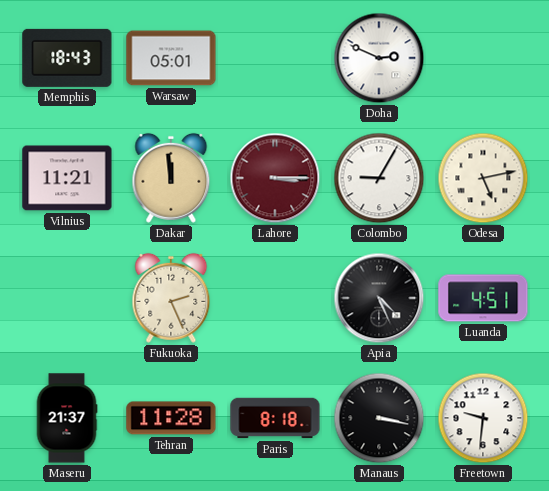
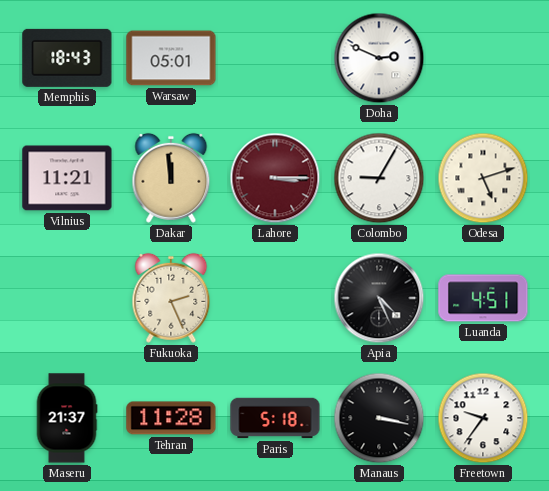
Odesa: 5:13 -> 5:12 (483, 178)
Paris: 8:18 -> 5:18 (275, 418)
Freetown: 9:31 -> 9:36 (483, 418)
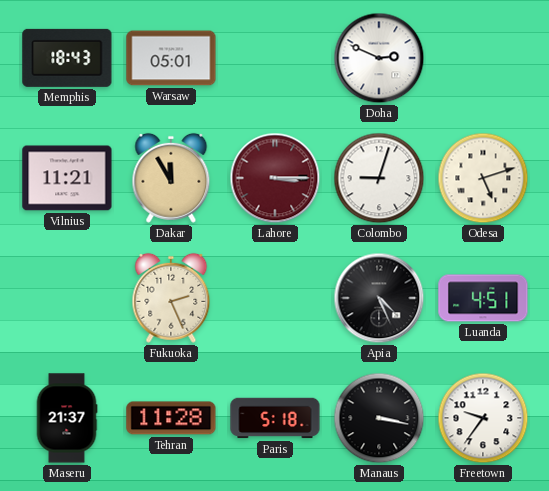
Dakar: 11:59 -> 11:55 (171, 178)
Colombo: 9:05 -> 9:03 (379, 178)
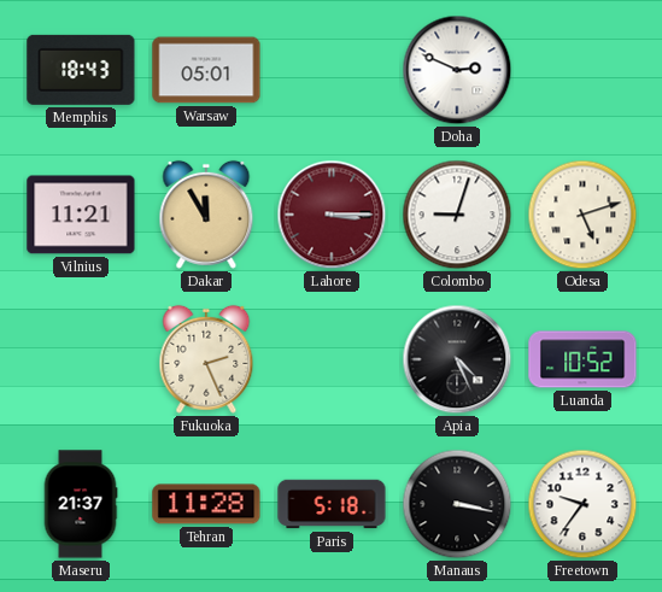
Luanda: 4:51 -> 10:52 (582, 359)
